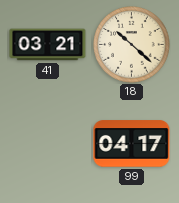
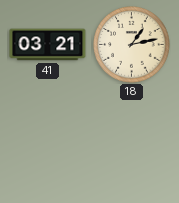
18: 10:22 -> 1:13 (132, 45)
99: 04:17 -> none (132, 144)
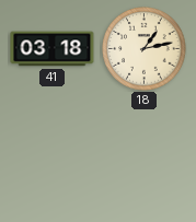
41: 03:21 -> 03:18 (53, 49)
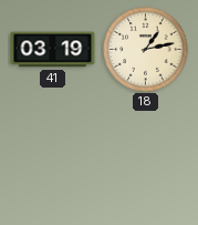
41: 03:18 -> 03:19 (53, 50)
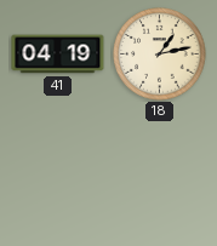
41: 03:19 -> 04:19 (58, 55)
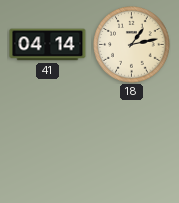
41: 04:19 -> 04:14 (48, 45)
